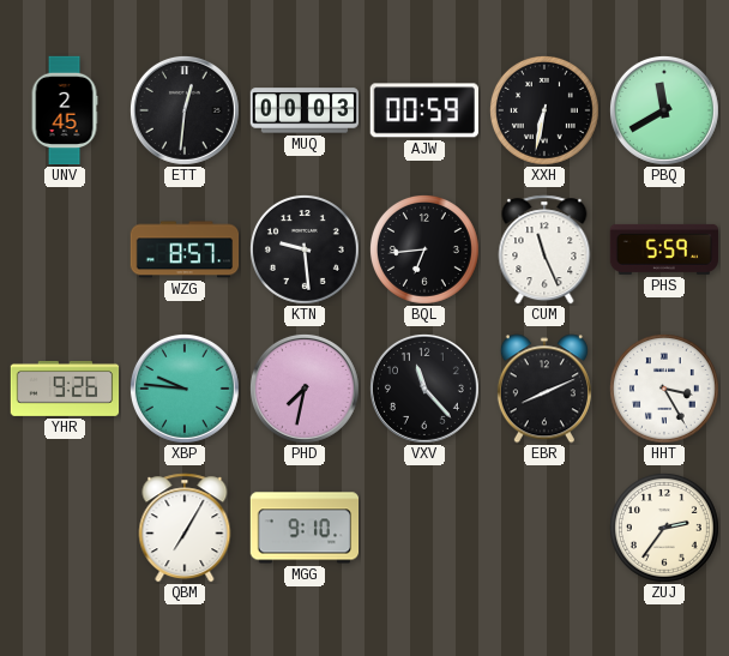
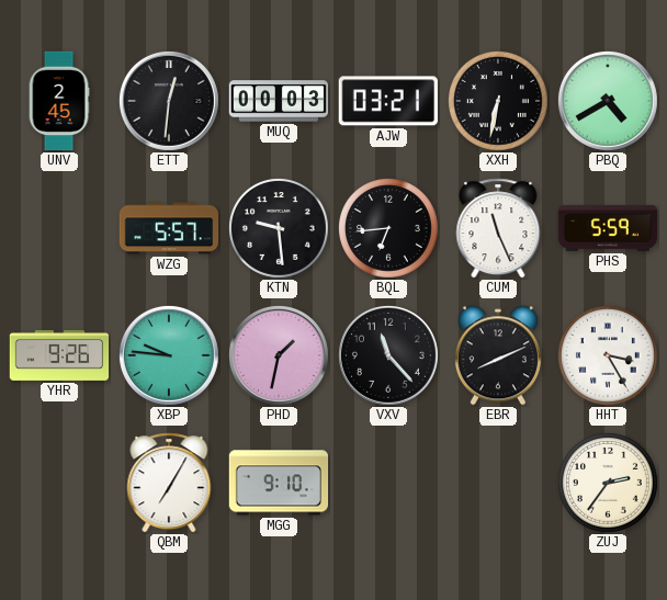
AJW: 00:59 -> 03:21 (388, 101)
PBQ: 11:40 -> 4:40 (608, 101)
WZG: 8:57 -> 5:57 (169, 228)
PHD: 7:32 -> 1:32 (279, 355)
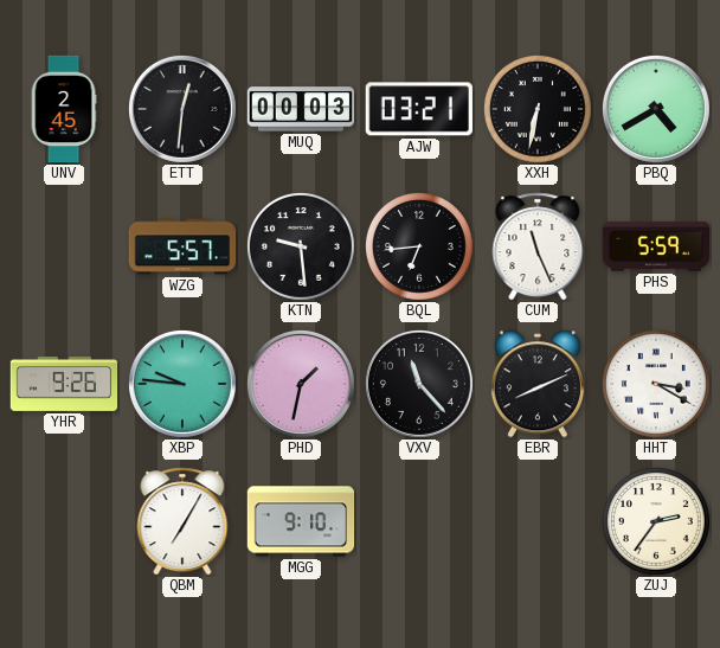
HHT: 3:25 -> 3:20 (656, 384)
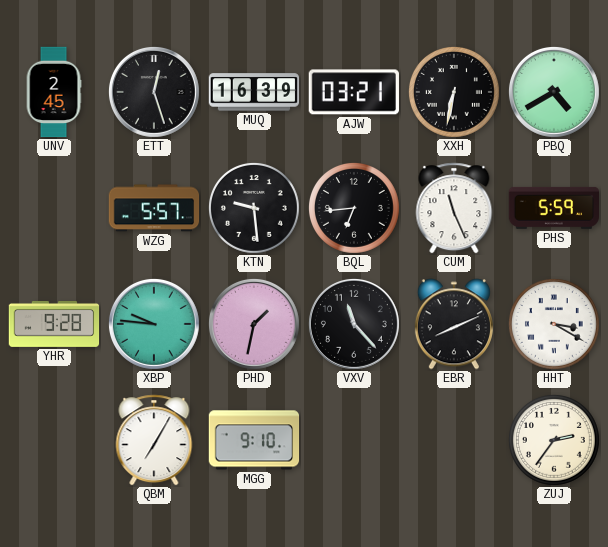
ETT: 12:31 -> 12:27 (154, 92)
MUQ: 00:03 -> 16:39 (254, 92)
YHR: 9:26 -> 9:28 (54, 324)
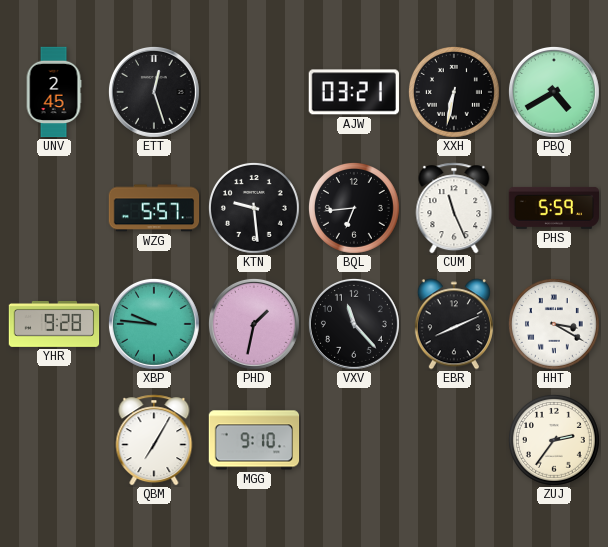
MUQ: 16:39 -> none (254, 92)
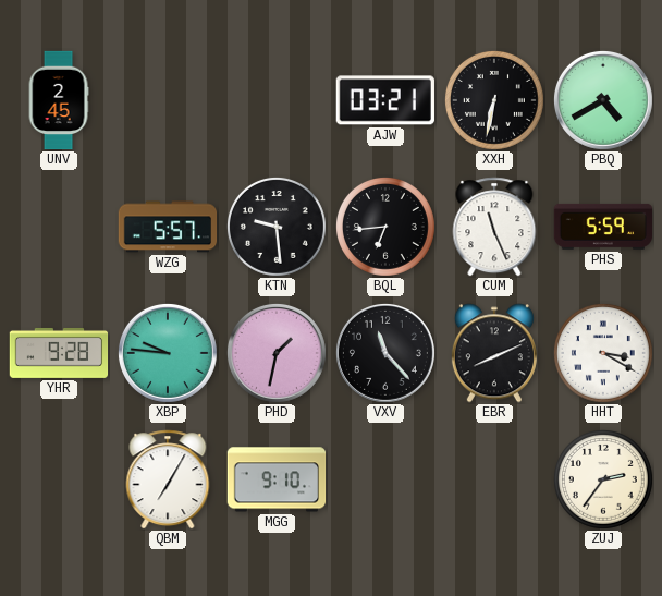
ETT: 12:27 -> none (154, 92)
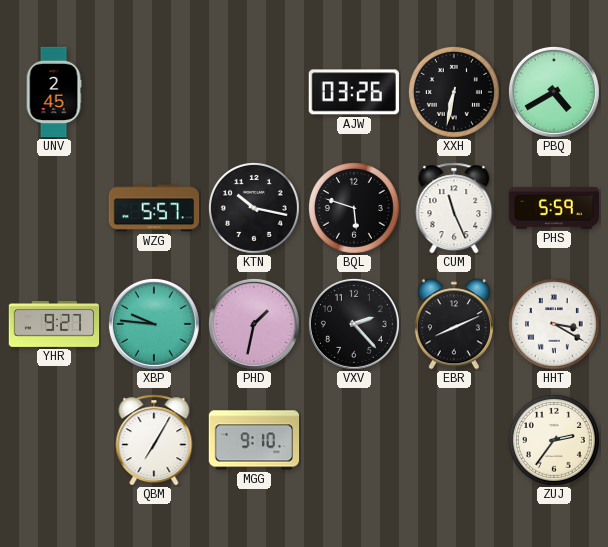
AJW: 03:21 -> 03:26 (354, 92)
KTN: 9:29 -> 10:17 (254, 208)
BQL: 6:44 -> 5:48 (354, 208)
YHR: 9:28 -> 9:27 (54, 324)
VXV: 11:23 -> 2:23 (354, 324)
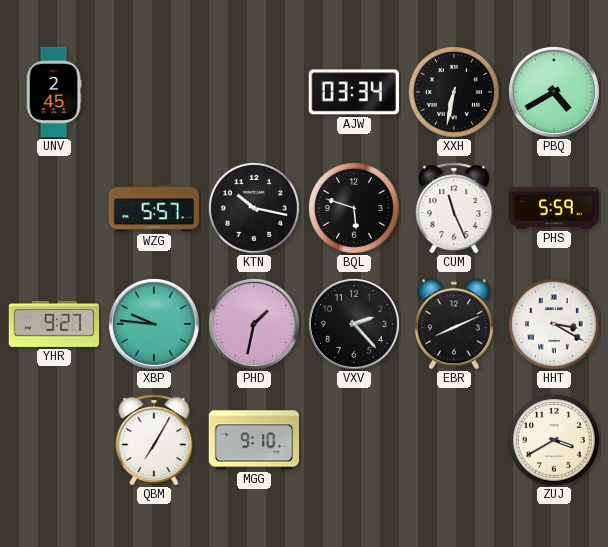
AJW: 03:26 -> 03:34 (354, 92)
ZUJ: 2:36 -> 3:40 (554, 440)
